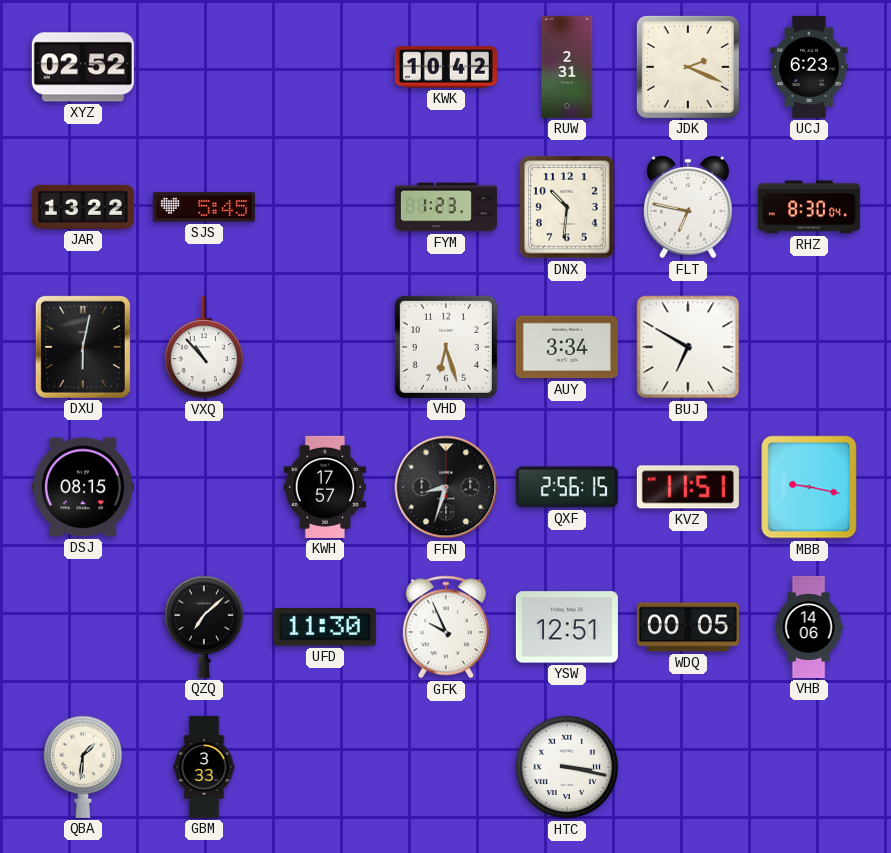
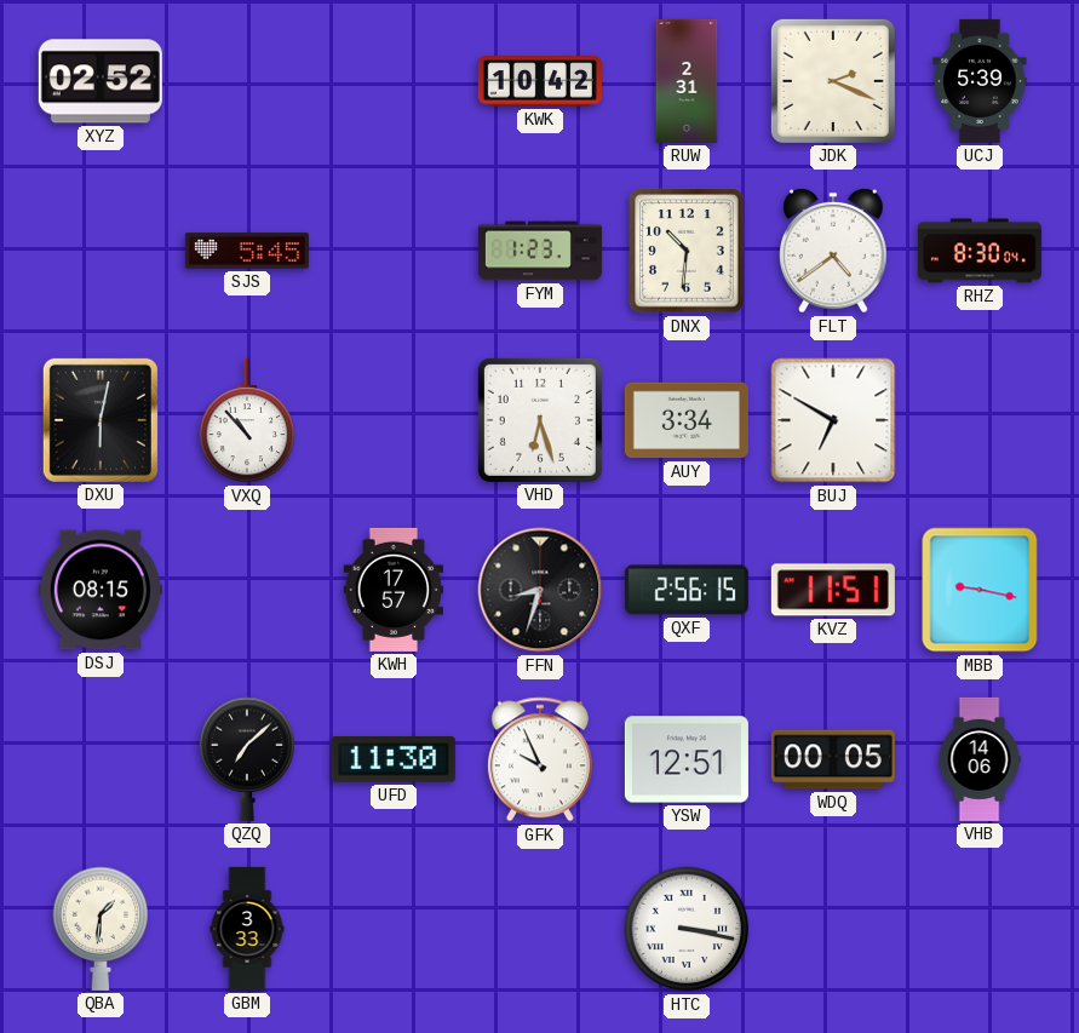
UCJ: 6:23 -> 5:39 (980, 81)
JAR: 13:22 -> none (83, 207)
FLT: 6:47 -> 4:39 (834, 251)
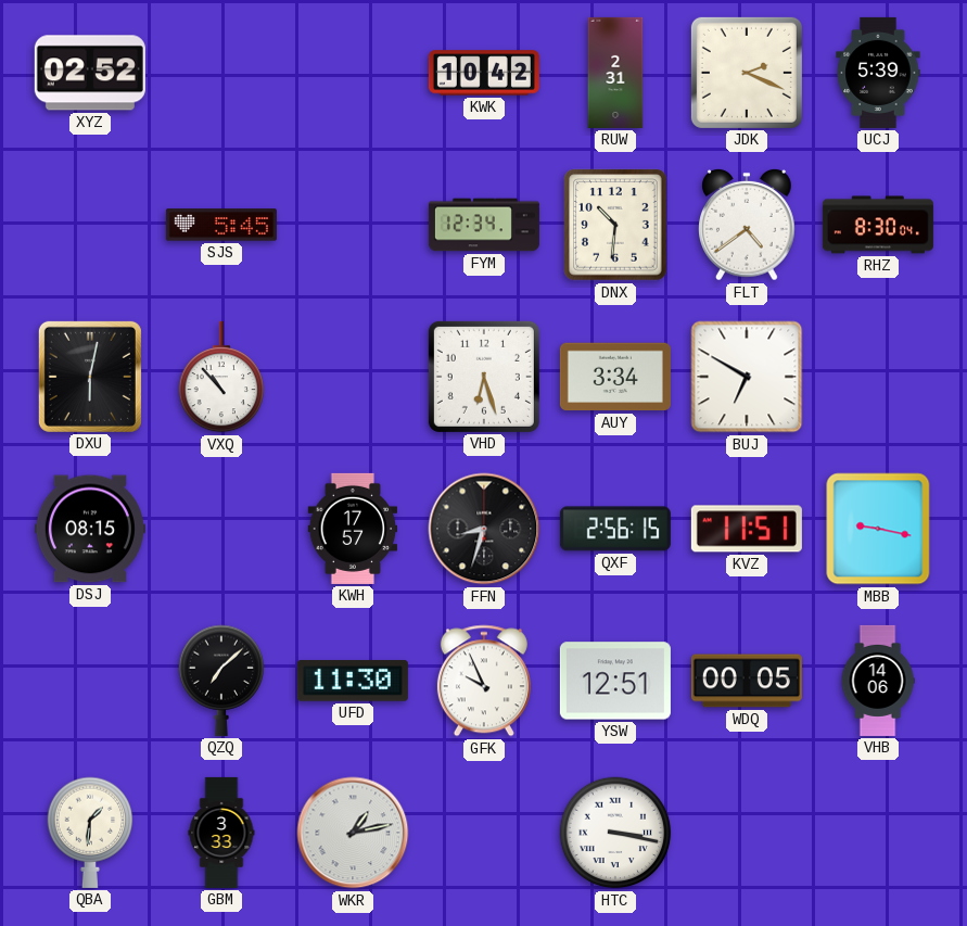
FYM: 1:23 -> 12:34 (484, 225)
WKR: none -> 1:13 (353, 833)
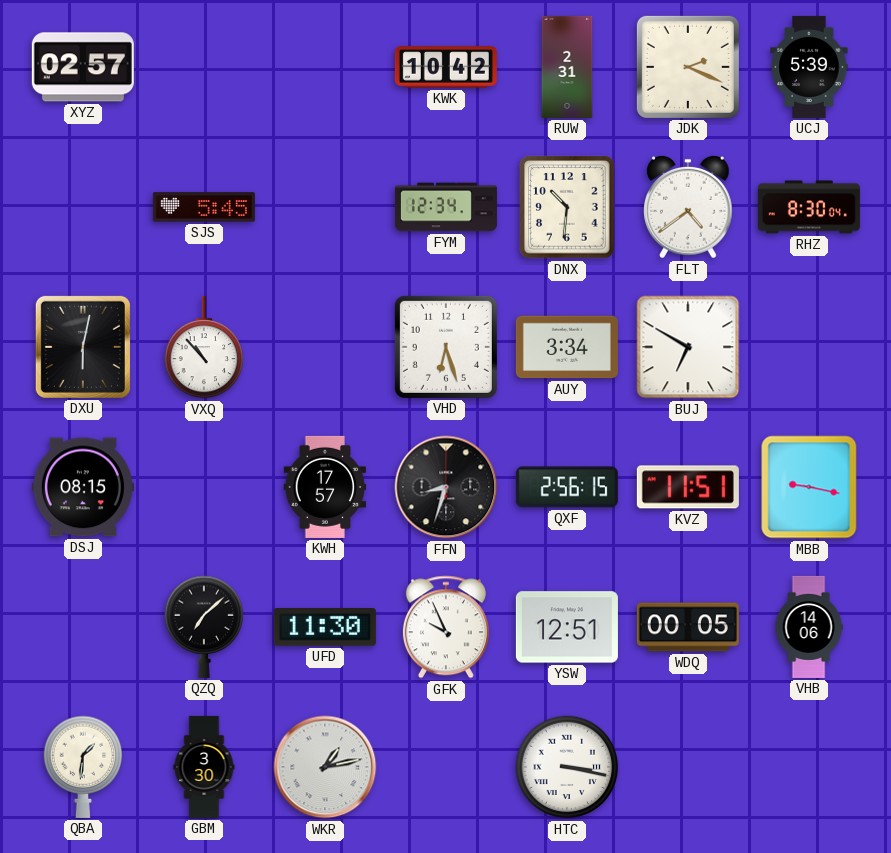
XYZ: 02:52 -> 02:57 (83, 67)
GBM: 3:33 -> 3:30 (204, 767)
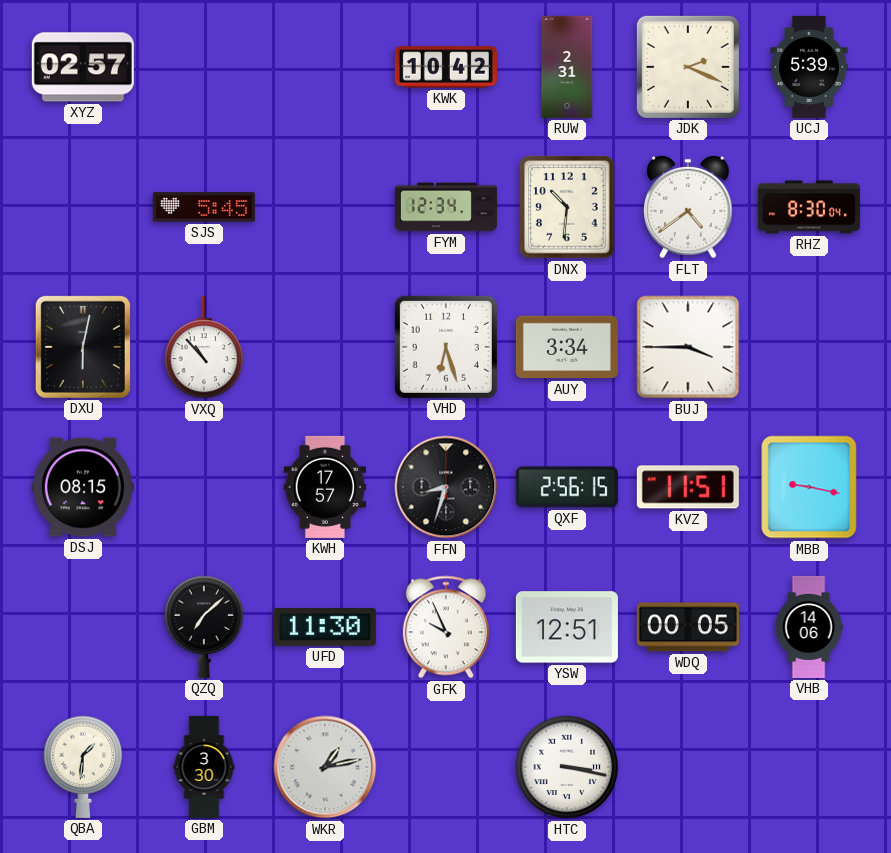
BUJ: 6:50 -> 3:45 (688, 347)
